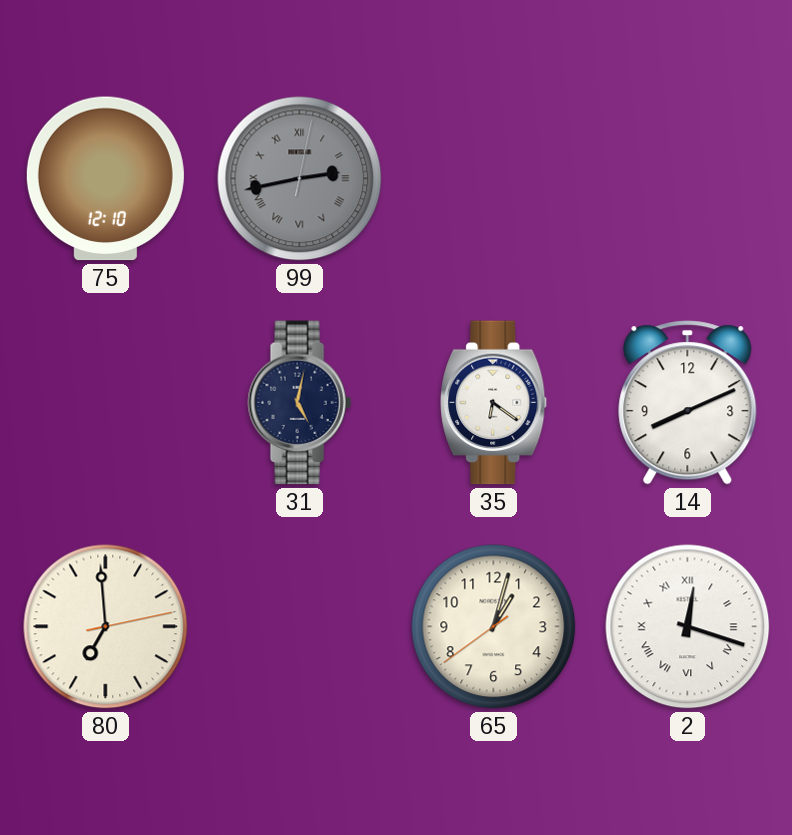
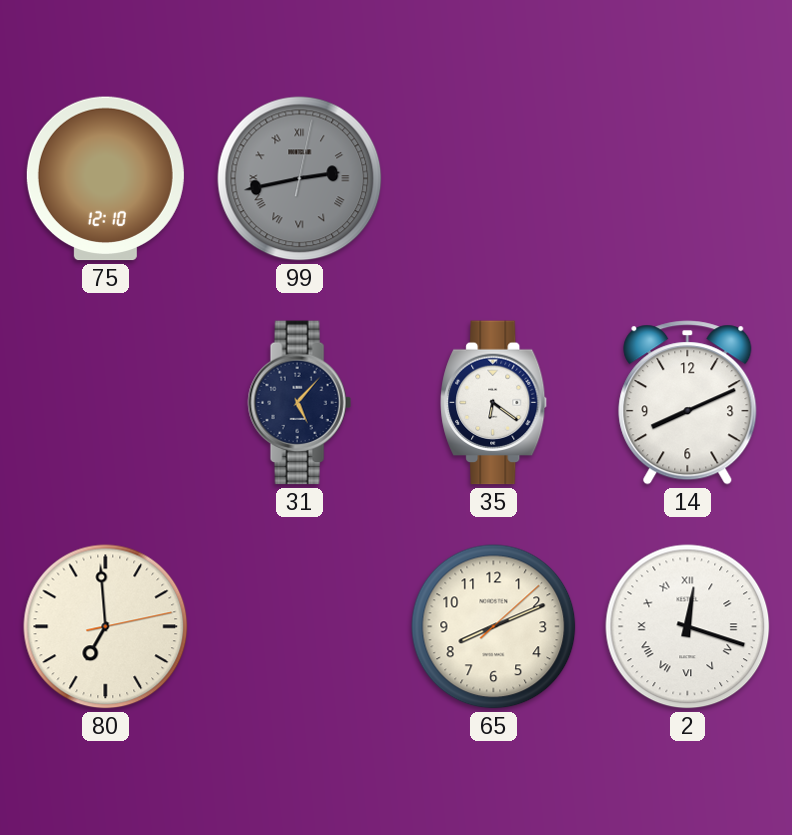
31: 5:02 -> 5:07 (299, 403)
65: 1:02 -> 8:11 (494, 627)
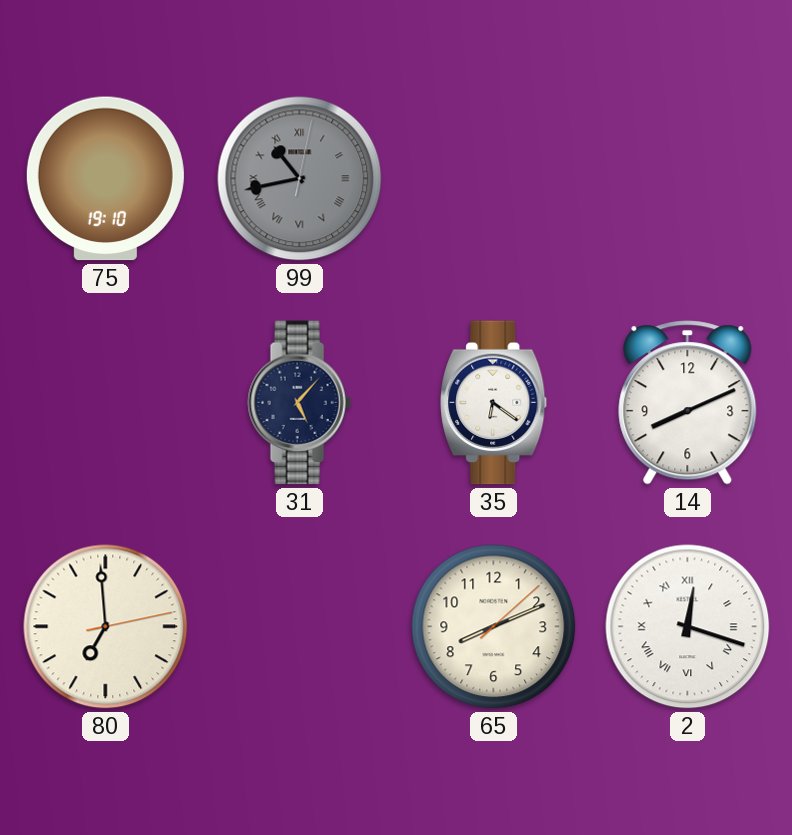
75: 12:10 -> 19:10 (105, 179)
99: 2:43 -> 10:43 (300, 179)
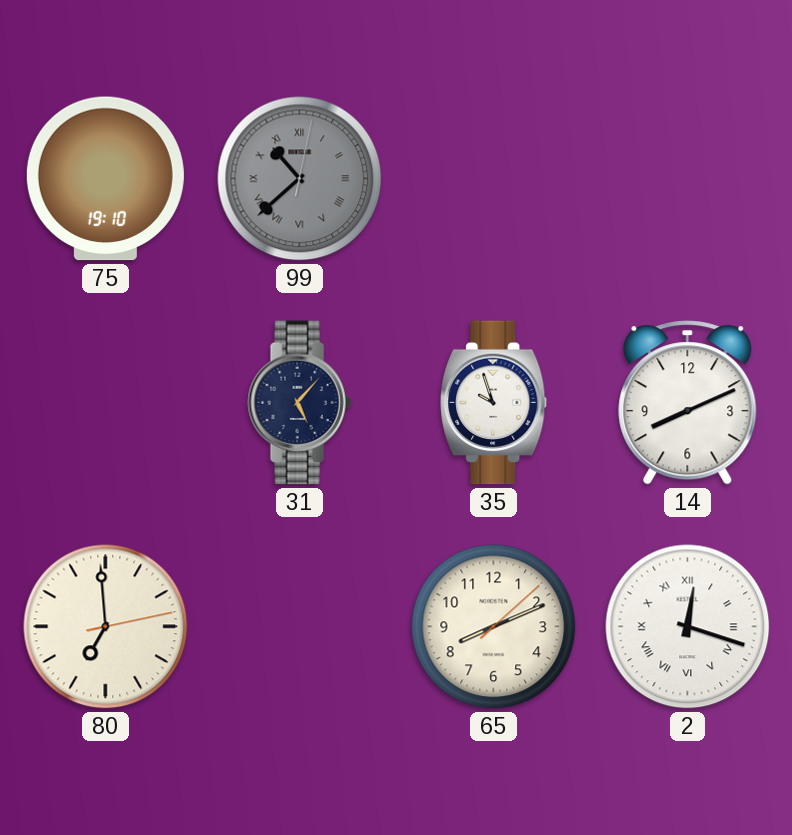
99: 10:43 -> 10:38 (300, 179)
35: 6:21 -> 9:57 (494, 403)
